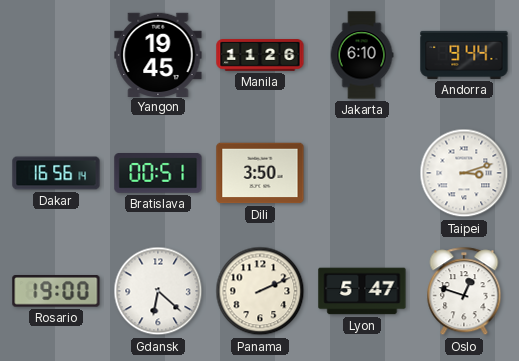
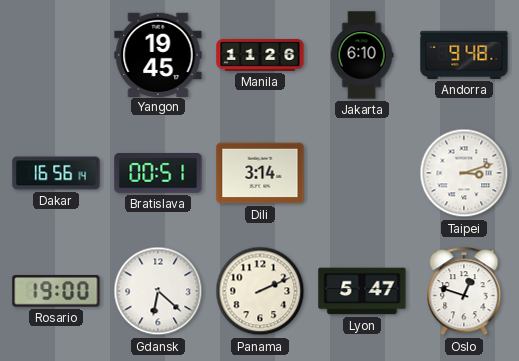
Andorra: 9:44 -> 9:48 (464, 55)
Dili: 3:50 -> 3:14 (260, 173)
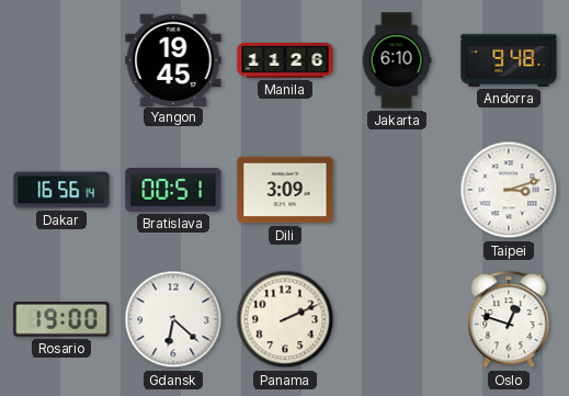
Dili: 3:14 -> 3:09 (285, 190)
Lyon: 5:47 -> none (362, 291)
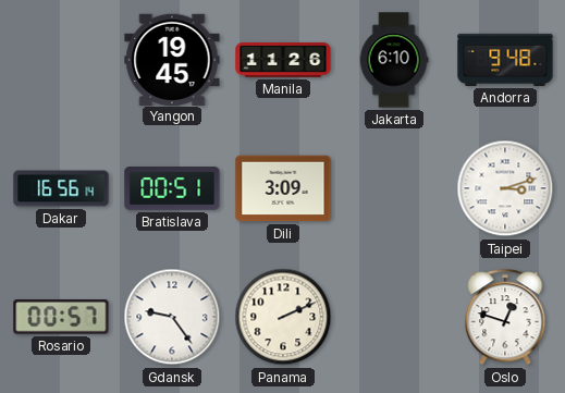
Rosario: 19:00 -> 00:57 (61, 318)
Gdansk: 6:22 -> 9:24 (172, 317)
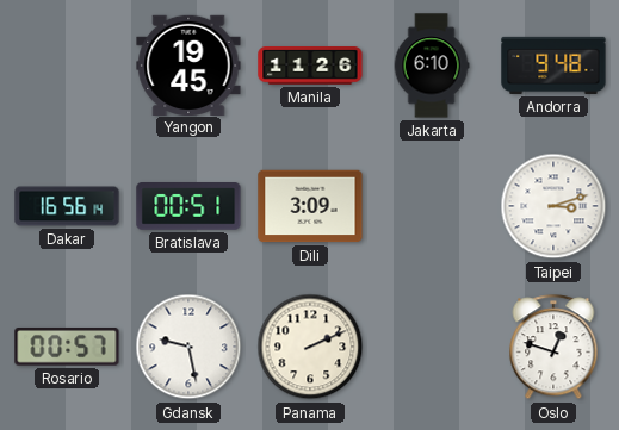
Gdansk: 9:24 -> 9:28 (188, 347)
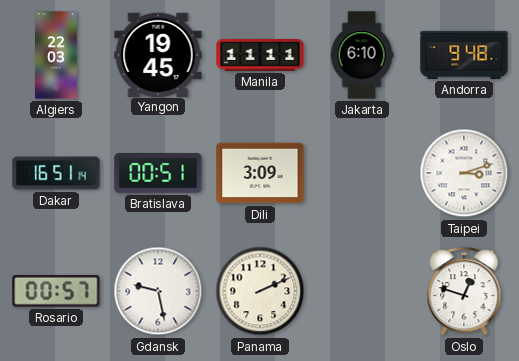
Algiers: none -> 22:03 (57, 55)
Manila: 11:26 -> 11:11 (260, 56)
Dakar: 16:56 -> 16:51 (56, 173)
